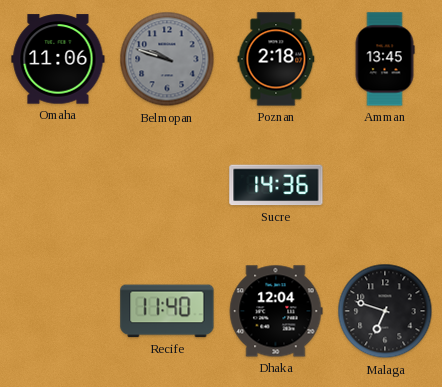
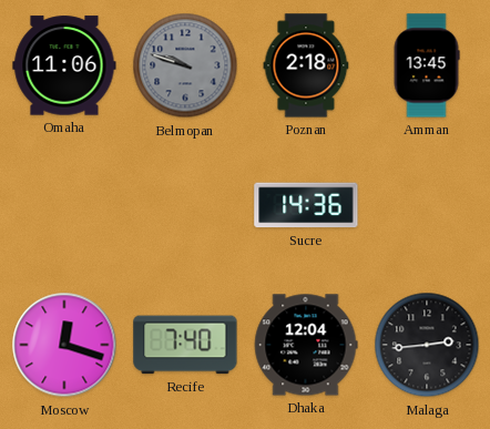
Moscow: none -> 12:18 (64, 345)
Recife: 11:40 -> 7:40 (185, 345)
Malaga: 6:48 -> 2:44 (427, 345)
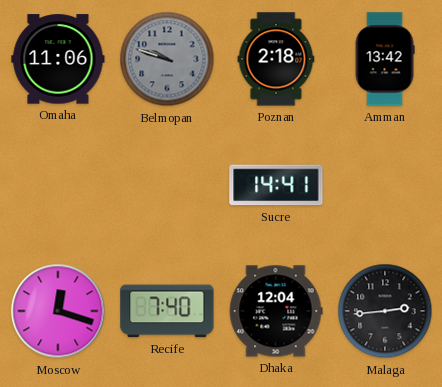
Amman: 13:45 -> 13:42 (385, 59)
Sucre: 14:36 -> 14:41 (276, 185)
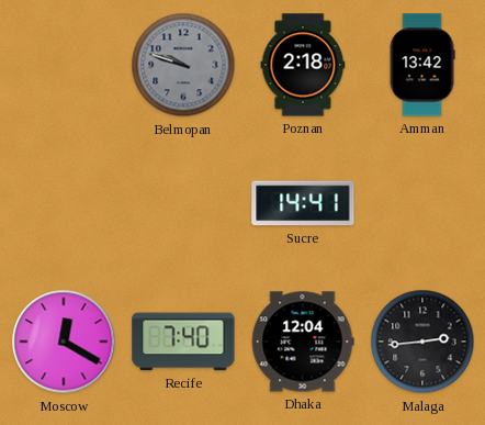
Omaha: 11:06 -> none (58, 59)
Moscow: 12:18 -> 12:20 (64, 342)
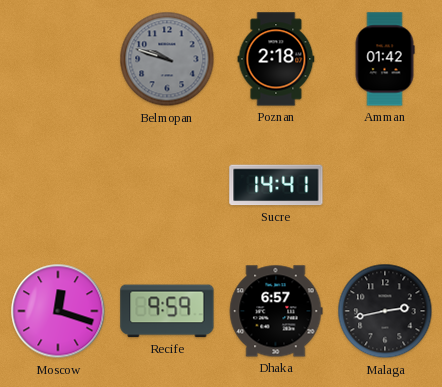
Amman: 13:42 -> 01:42 (385, 59)
Moscow: 12:20 -> 12:18 (58, 311)
Recife: 7:40 -> 9:59 (167, 311)
Dhaka: 12:04 -> 6:57 (276, 311)
Malaga: 2:44 -> 2:43 (385, 311)
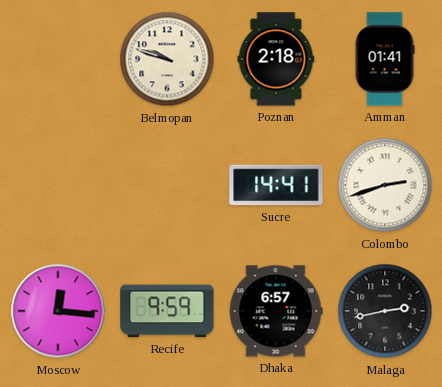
Belmopan dial: grey -> cream (167, 59)
Amman: 01:42 -> 01:41 (385, 59)
Colombo: none -> 2:42 (385, 185)
Moscow: 12:18 -> 12:16 (58, 311)
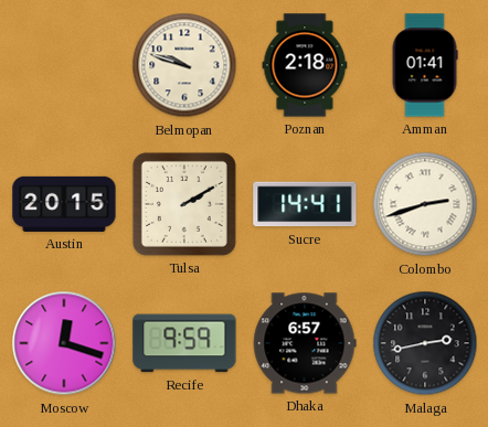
Austin: none -> 20:15 (64, 204)
Tulsa: none -> 2:10 (184, 204)
Moscow: 12:16 -> 12:18 (64, 343)
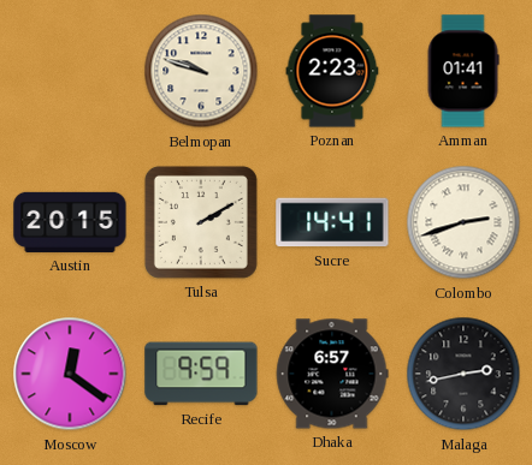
Poznan: 2:18 -> 2:23 (332, 71)
Moscow: 12:18 -> 12:21 (70, 374)
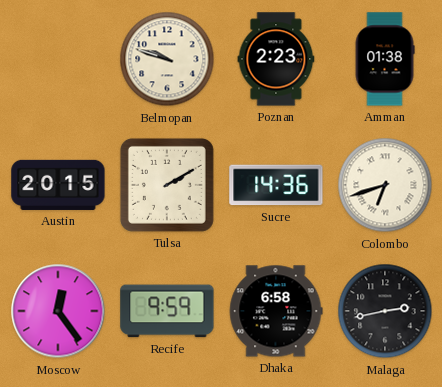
Amman: 01:41 -> 01:38 (385, 59)
Sucre: 14:41 -> 14:36 (276, 185)
Colombo: 2:42 -> 6:42 (385, 185)
Moscow: 12:21 -> 12:24 (58, 311)
Dhaka: 6:57 -> 6:58 (276, 311)
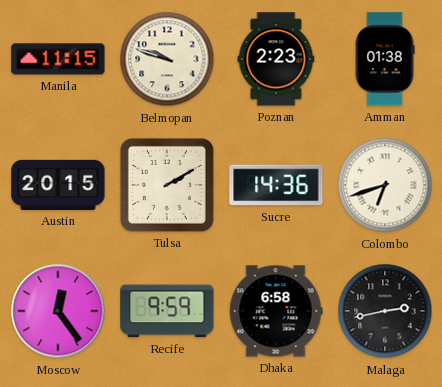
Manila: none -> 11:15 (58, 59)
